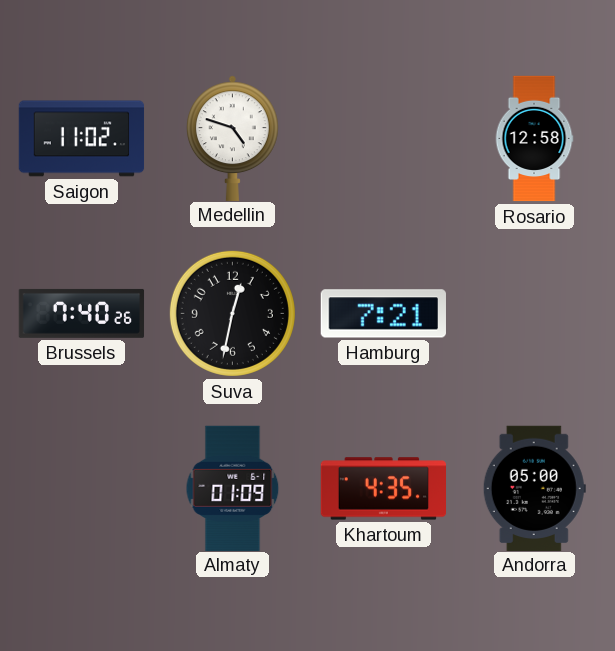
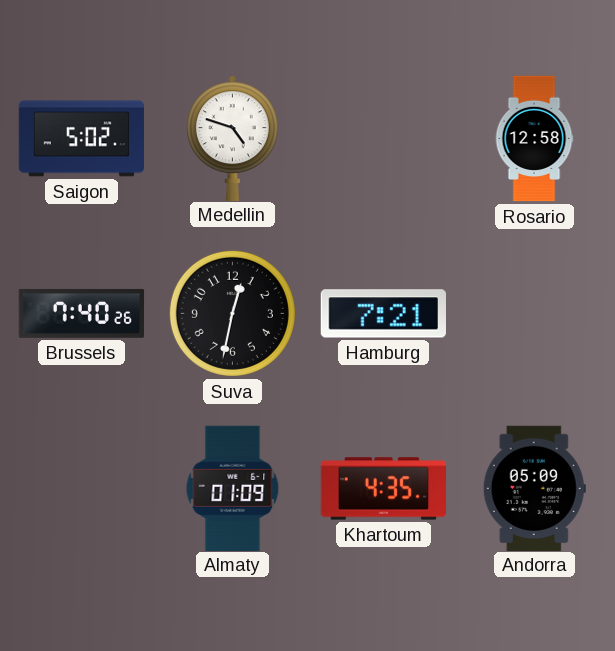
Saigon: 11:02 -> 5:02 (82, 139)
Andorra: 05:00 -> 05:09 (534, 488)
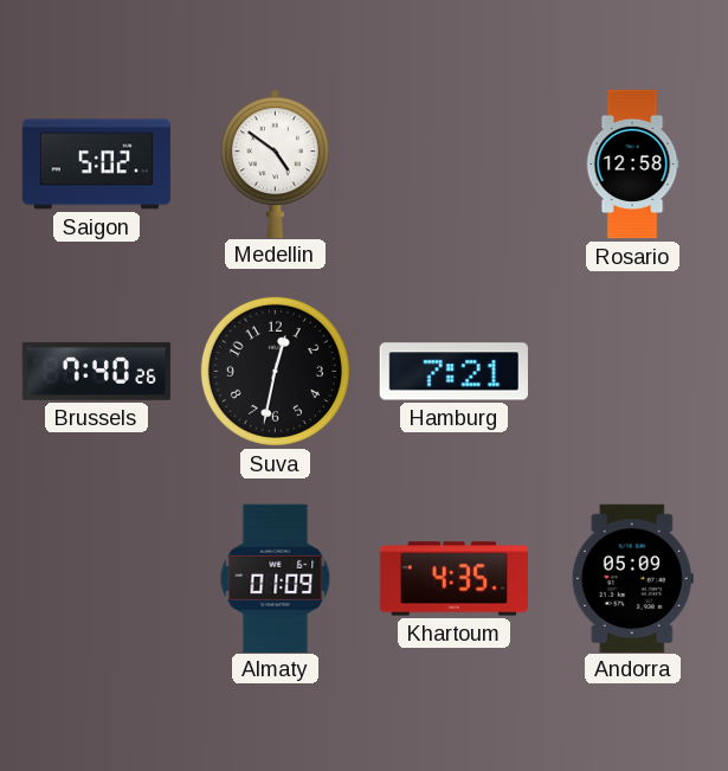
Medellin: 4:48 -> 4:51 (275, 163)
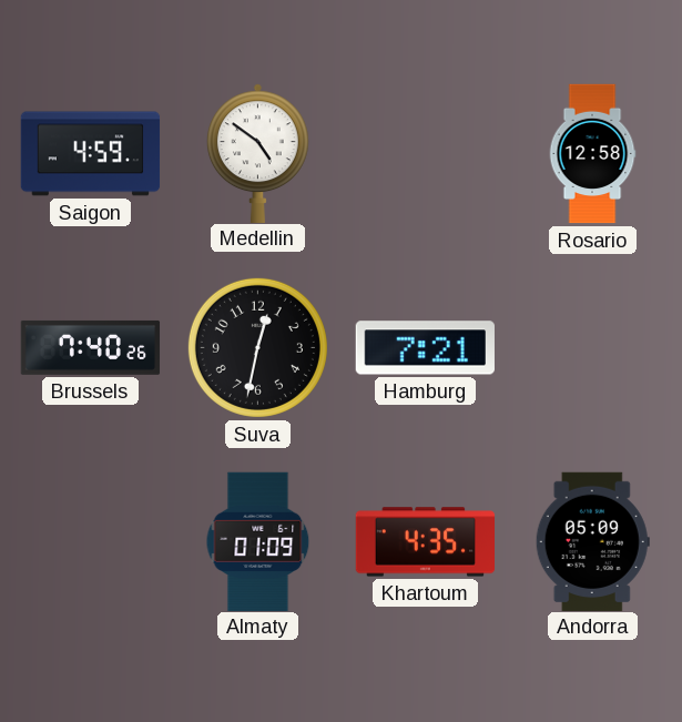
Saigon: 5:02 -> 4:59 (91, 154)
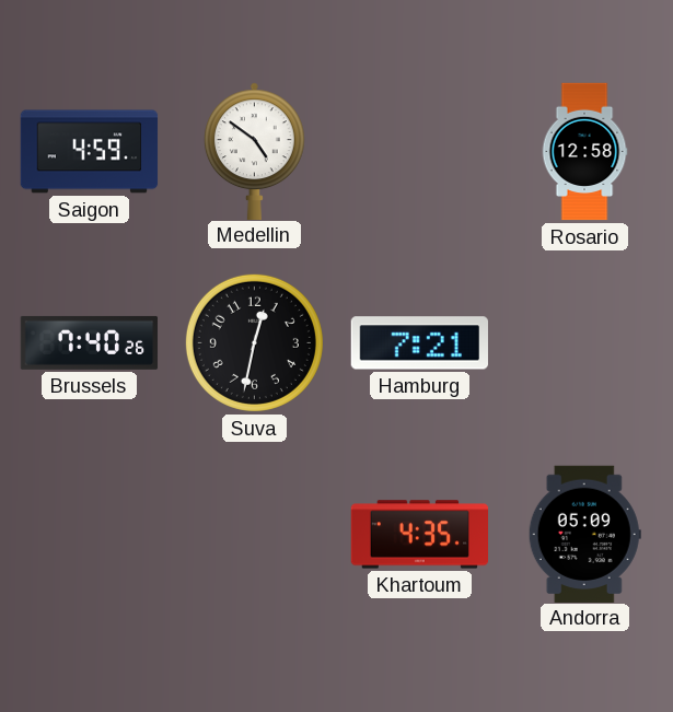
Almaty: 01:09 -> none (258, 541)
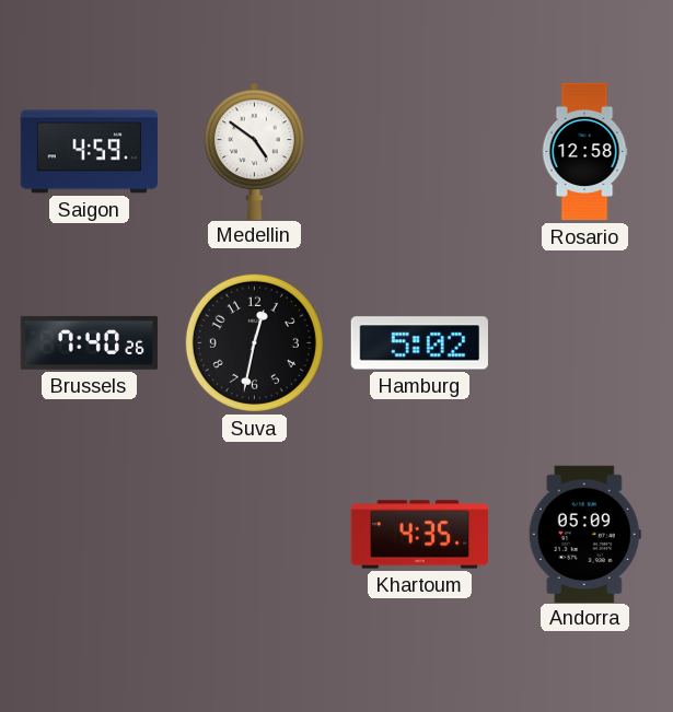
Hamburg: 7:21 -> 5:02 (419, 343)
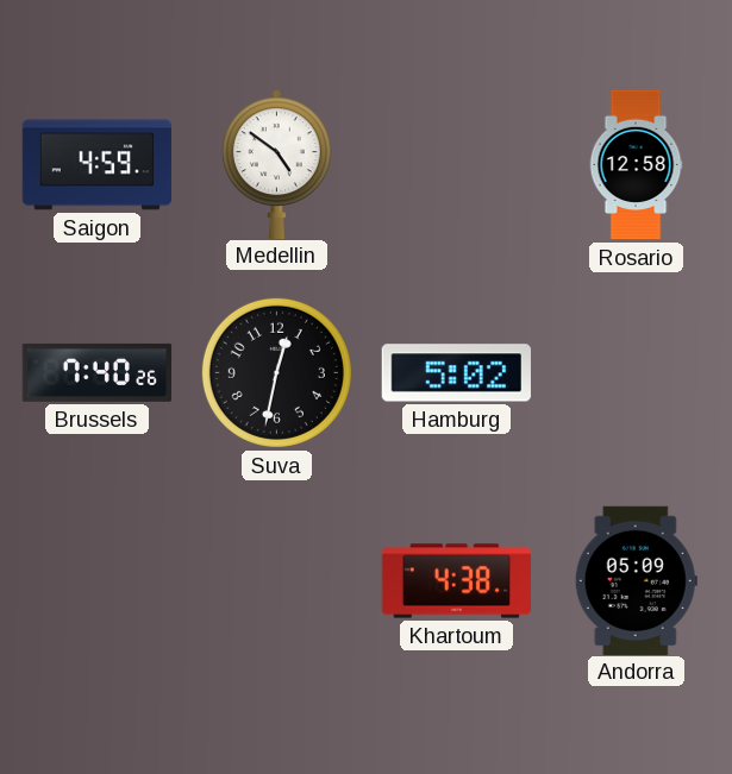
Khartoum: 4:35 -> 4:38 (457, 581)
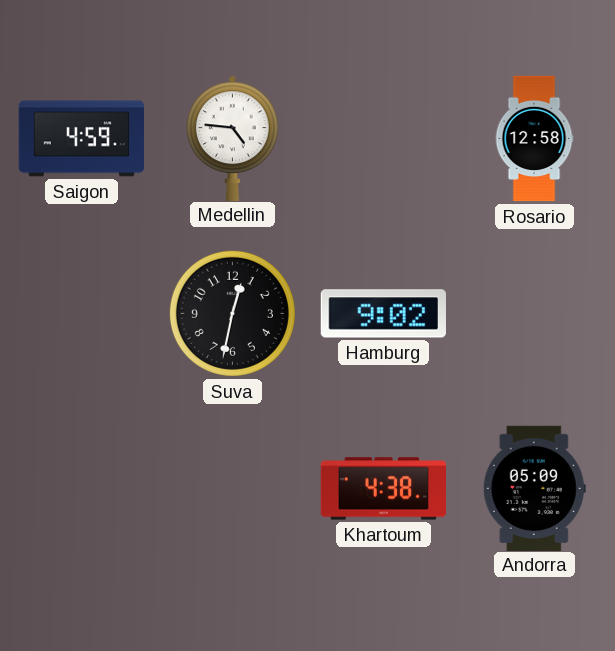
Medellin: 4:51 -> 4:46 (232, 138)
Brussels: 7:40 -> none (98, 372)
Hamburg: 5:02 -> 9:02 (383, 314)
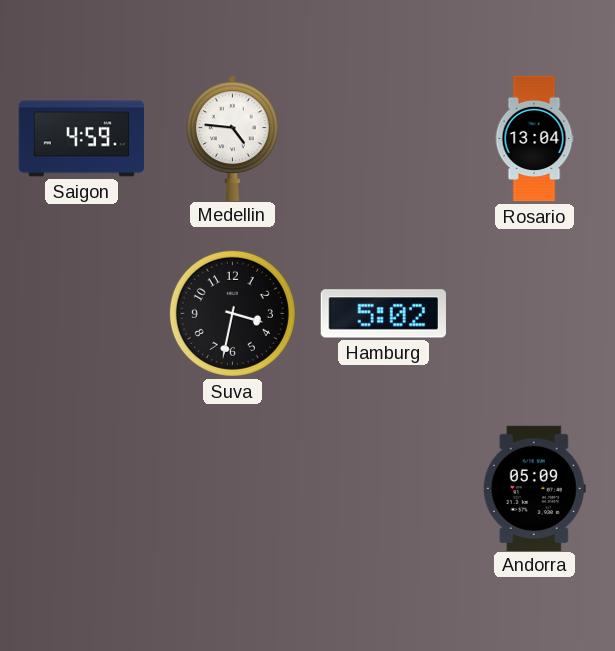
Rosario: 12:58 -> 13:04 (534, 139)
Suva: 12:32 -> 3:32 (232, 313)
Hamburg: 9:02 -> 5:02 (383, 314)
Khartoum: 4:38 -> none (384, 489)
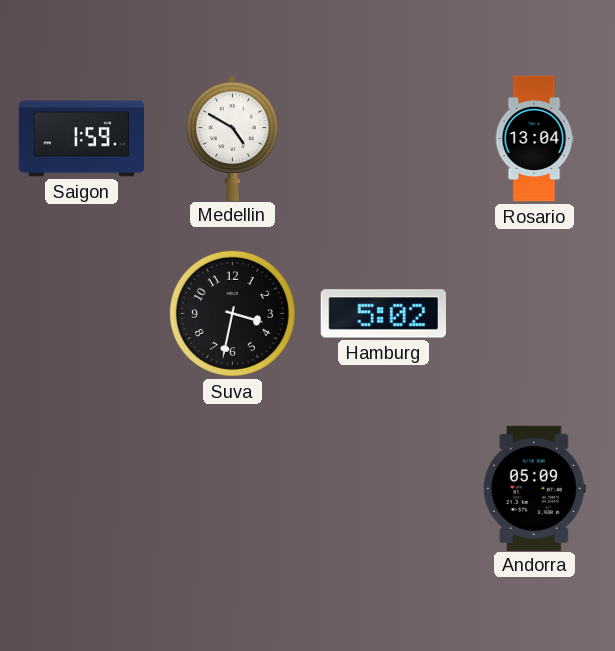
Saigon: 4:59 -> 1:59 (82, 139)
Medellin: 4:46 -> 4:50 (232, 138)
